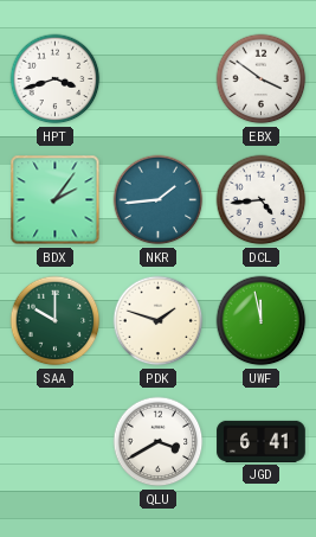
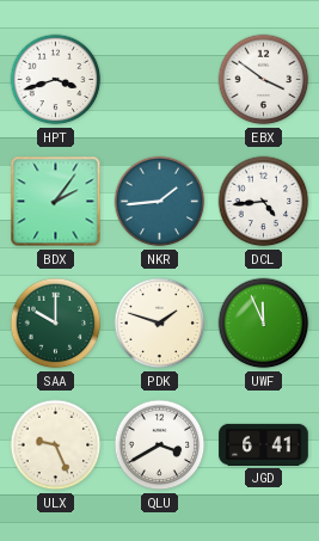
UWF: 11:58 -> 11:56 (264, 324)
ULX: none -> 9:26 (56, 445)
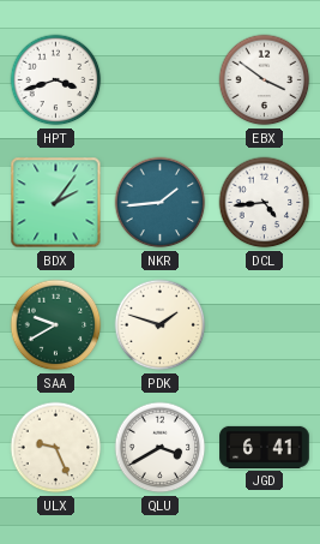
SAA: 10:00 -> 9:40 (56, 325)
UWF: 11:56 -> none (264, 324)
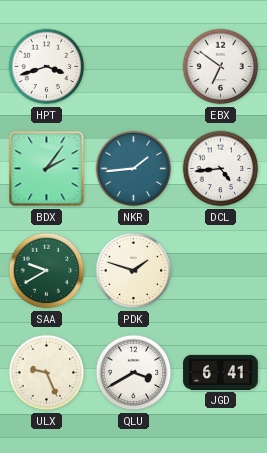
EBX: 3:51 -> 6:51 (221, 67)
